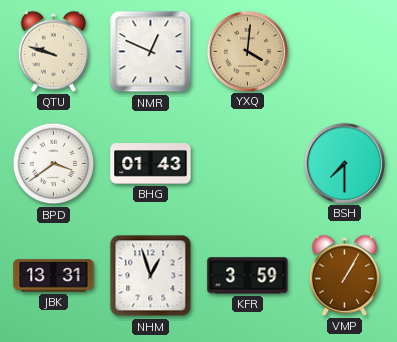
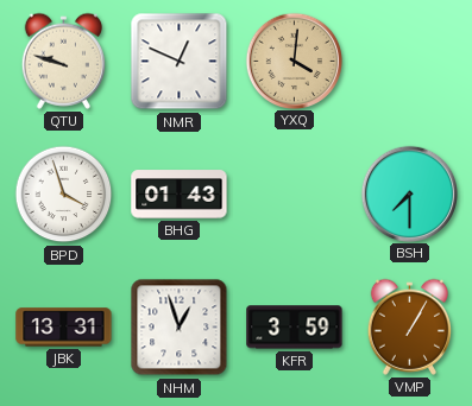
BPD: 3:39 -> 3:57 (64, 195)
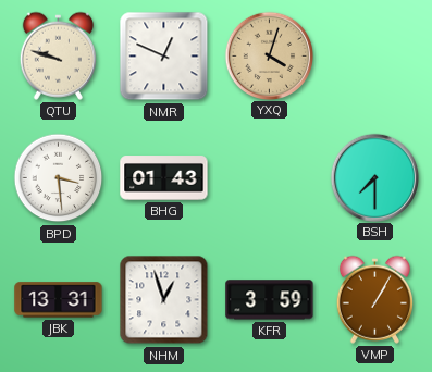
YXQ: 4:01 -> 4:03 (269, 55)
BPD: 3:57 -> 3:29 (59, 178)
